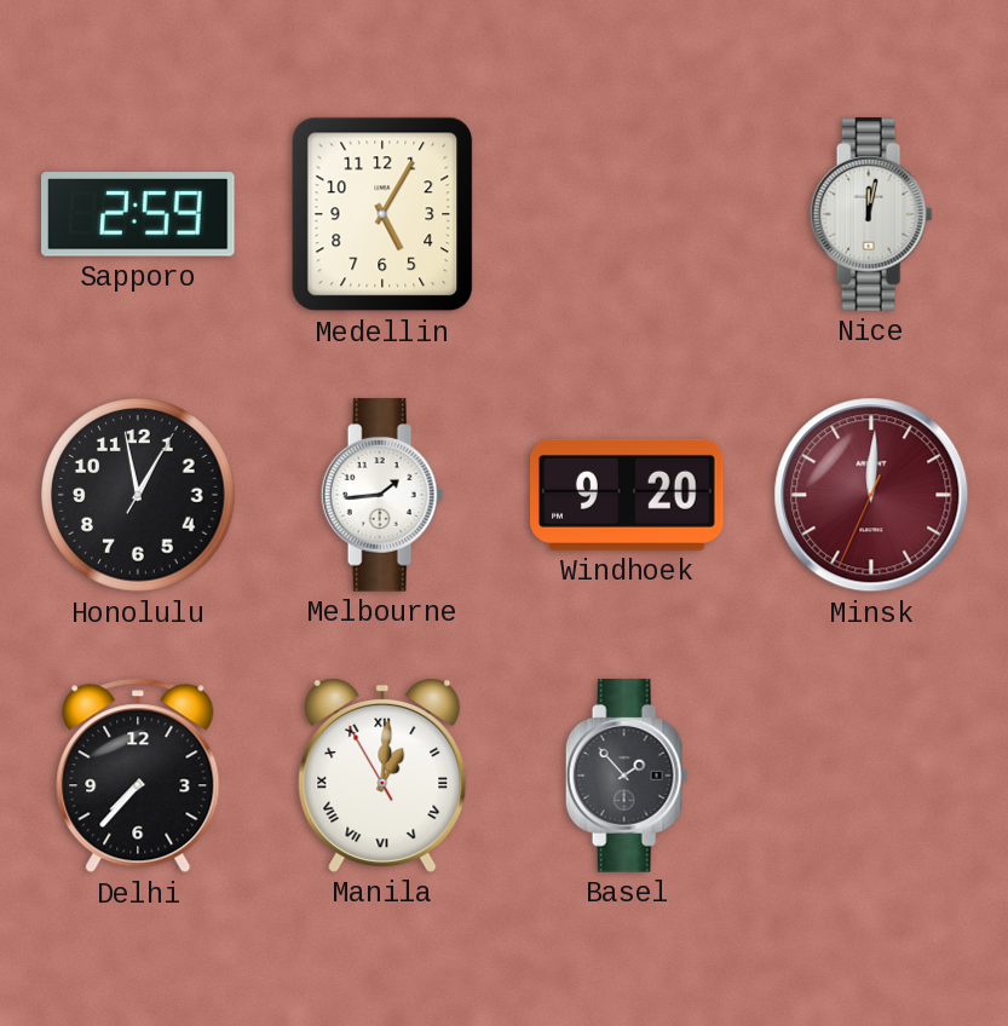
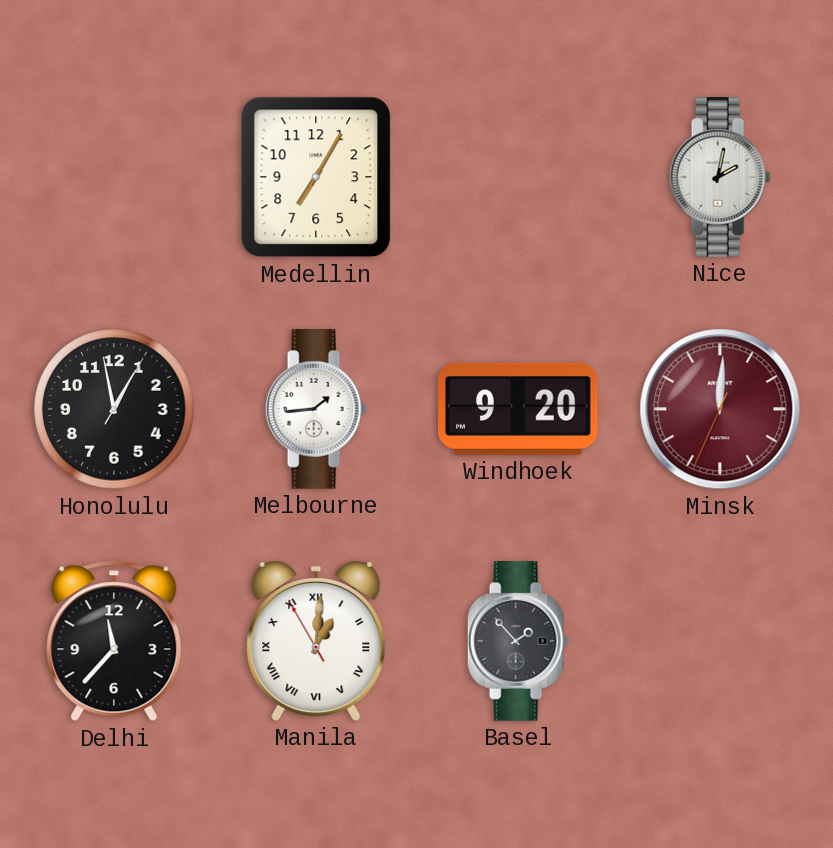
Sapporo: 2:59 -> none (139, 214)
Medellin: 5:05 -> 7:05 (316, 177)
Nice: 12:02 -> 2:02 (720, 177)
Delhi: 7:37 -> 11:37 (114, 641)
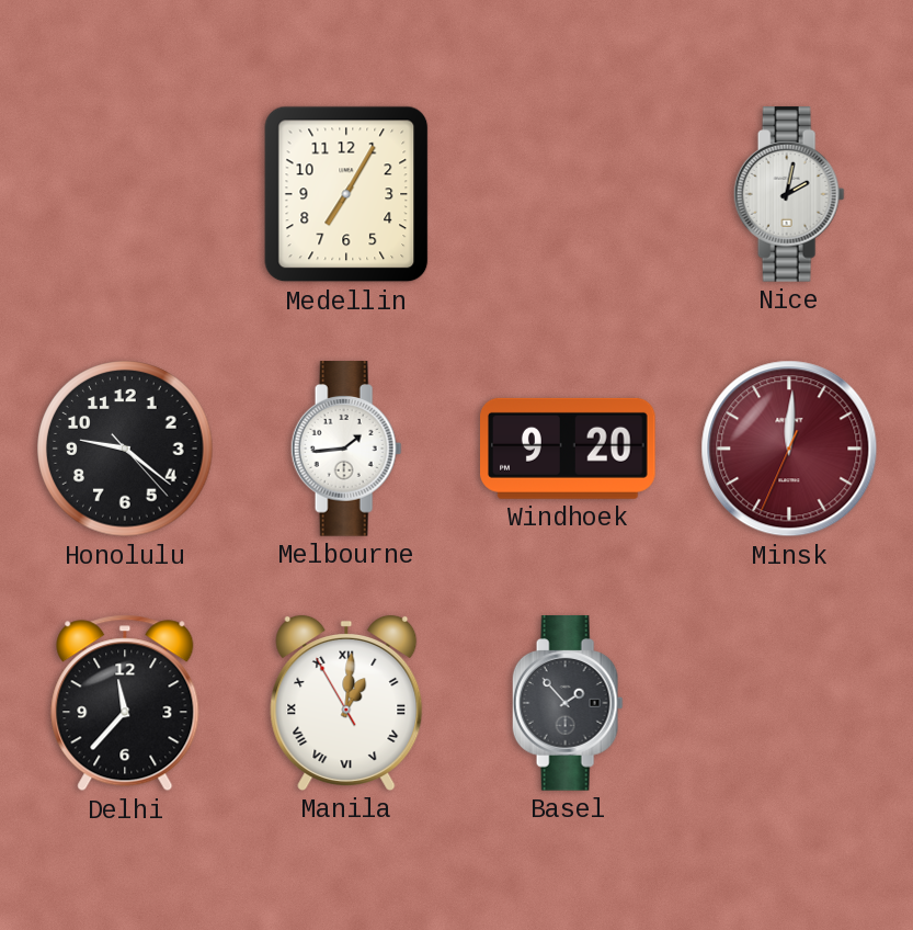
Honolulu: 12:58 -> 9:21 (125, 449)
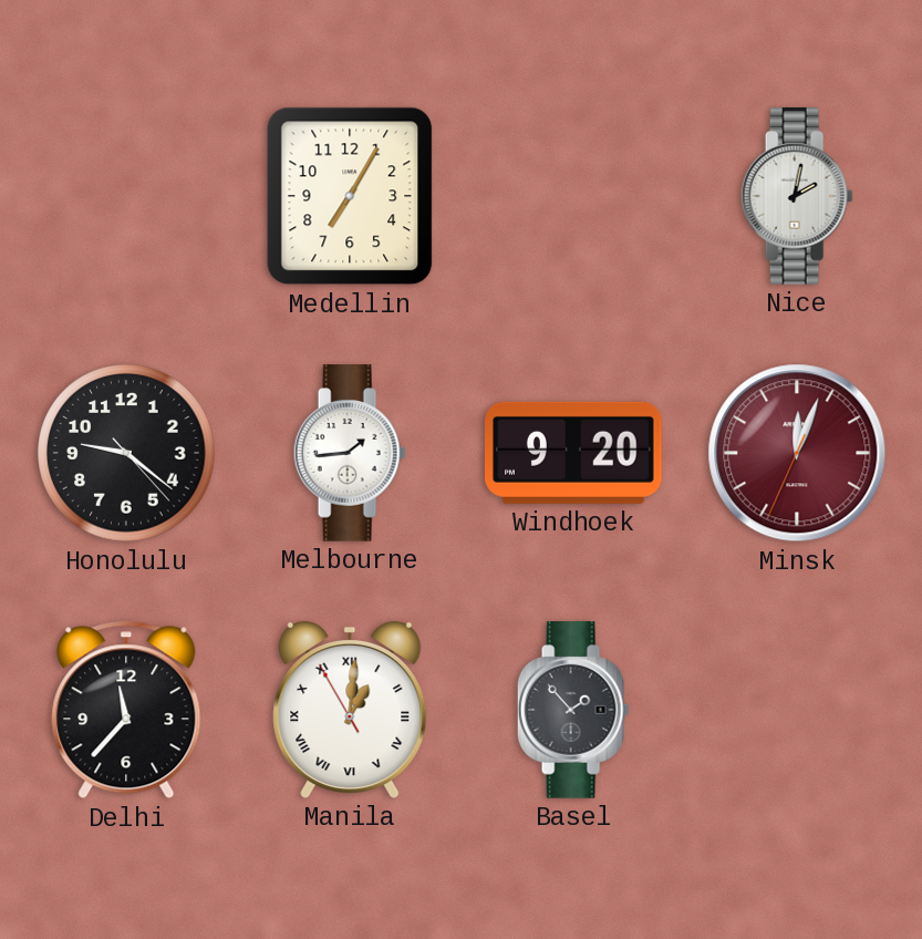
Minsk: 12:00 -> 12:03 (797, 453)
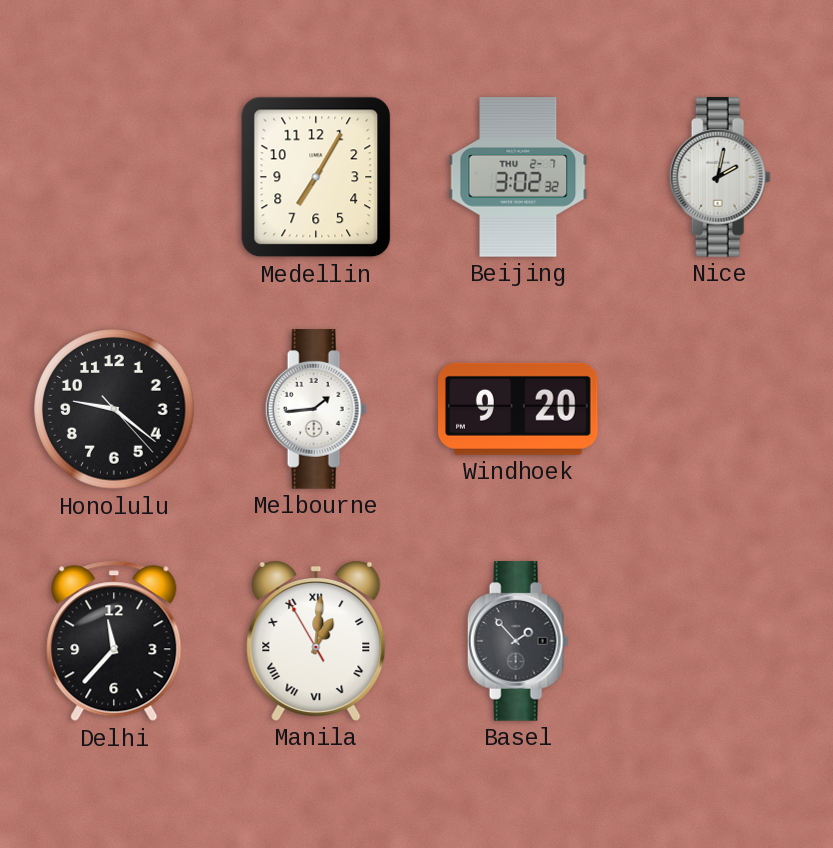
Beijing: none -> 3:02 (518, 177)
Minsk: 12:03 -> none (797, 453)
